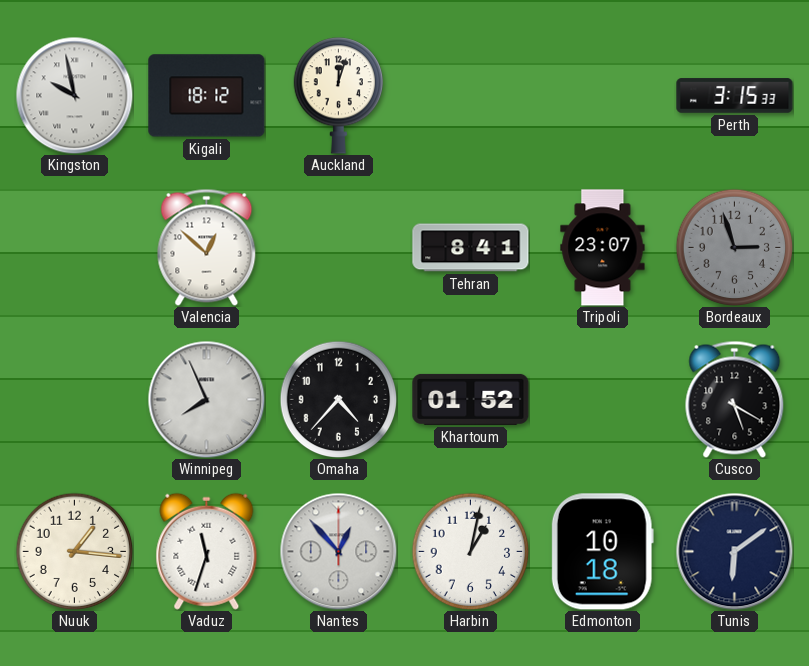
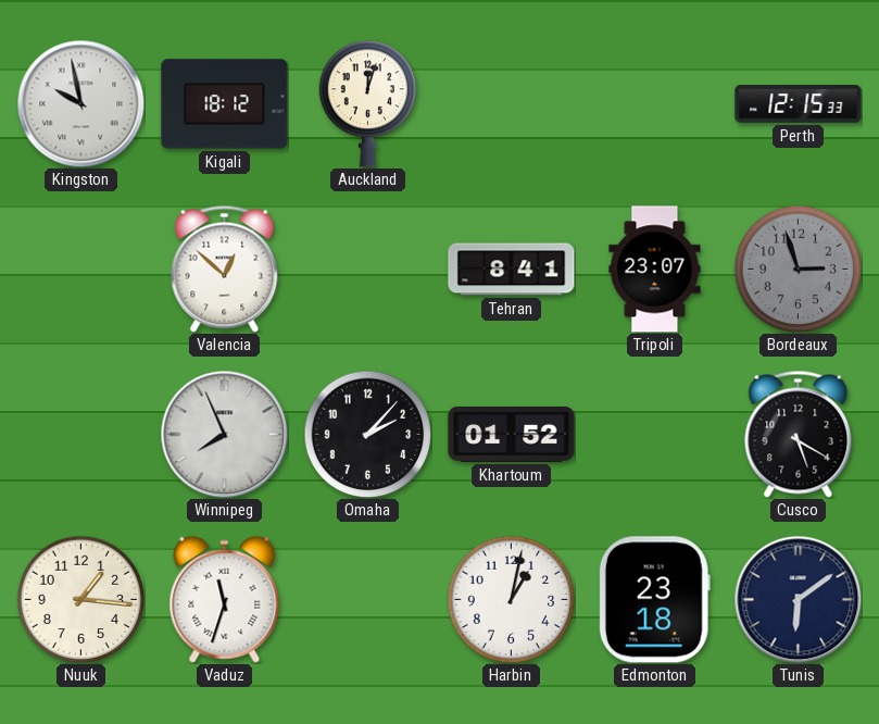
Perth: 3:15 -> 12:15 (799, 104)
Omaha: 4:37 -> 2:07 (367, 434)
Nantes: 12:53 -> none (338, 551)
Edmonton: 10:18 -> 23:18 (654, 600)
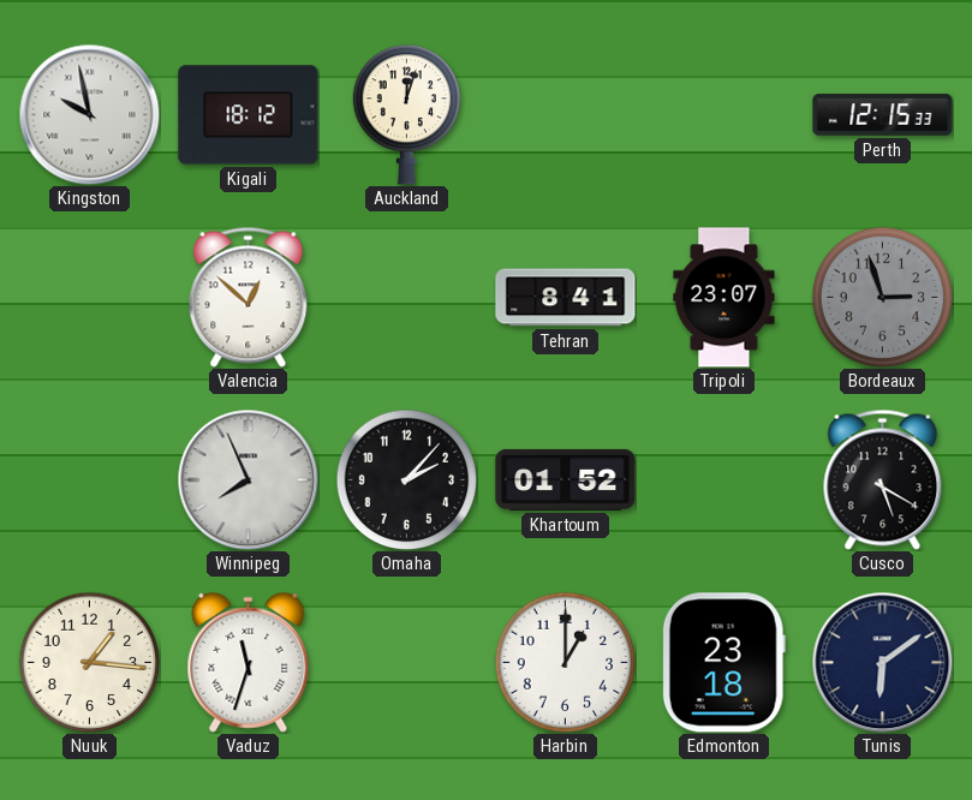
Harbin: 1:02 -> 1:00 (565, 662)
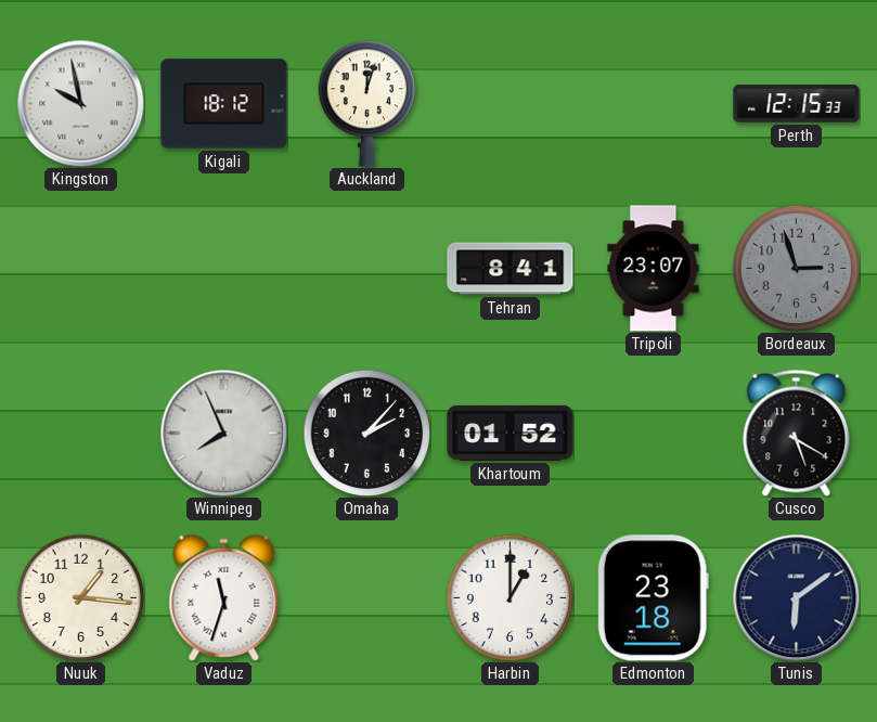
Valencia: 12:52 -> none (249, 297)
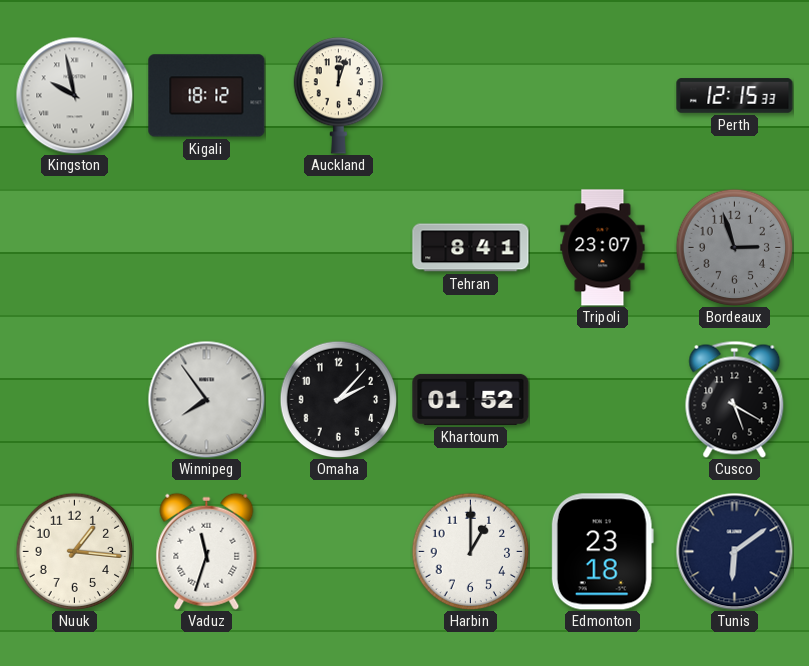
Winnipeg: 7:56 -> 7:54 (206, 399)
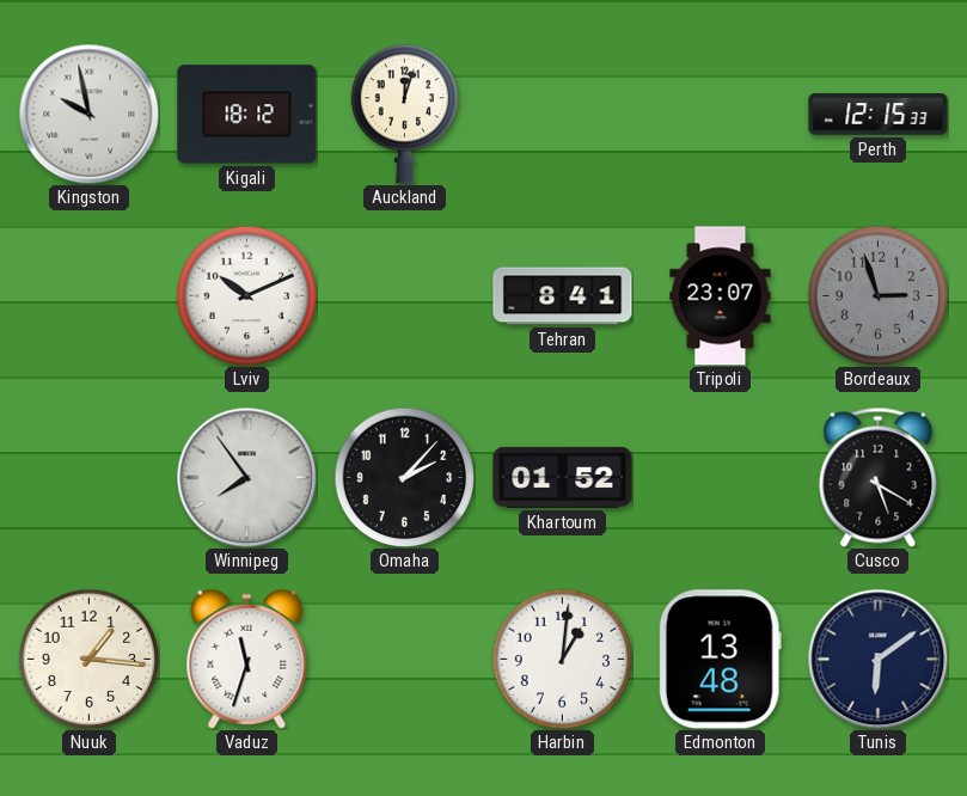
Lviv: none -> 10:11 (246, 295)
Harbin: 1:00 -> 1:01 (562, 659)
Edmonton: 23:18 -> 13:48 (720, 660)
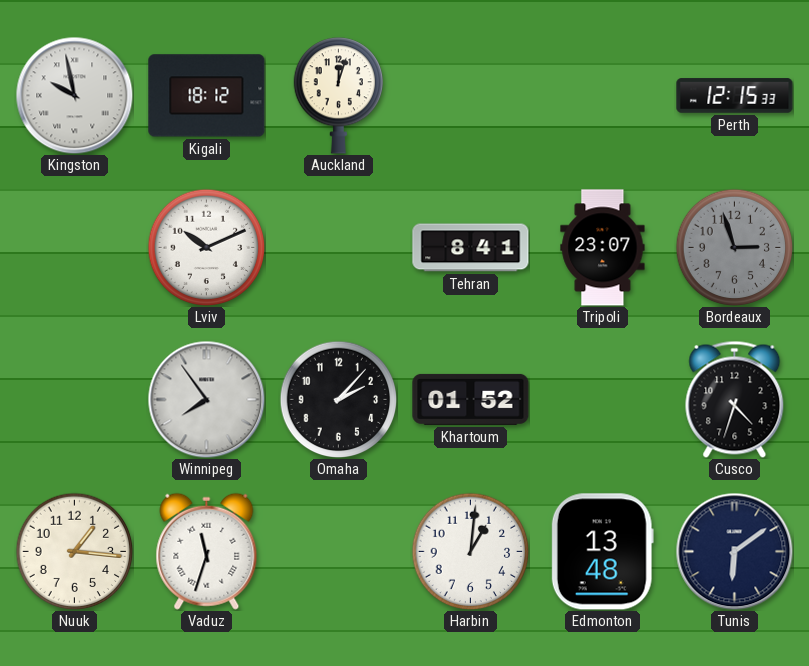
Cusco: 5:20 -> 4:33 (735, 399)
